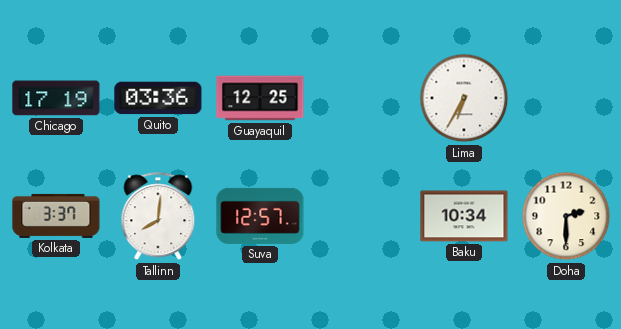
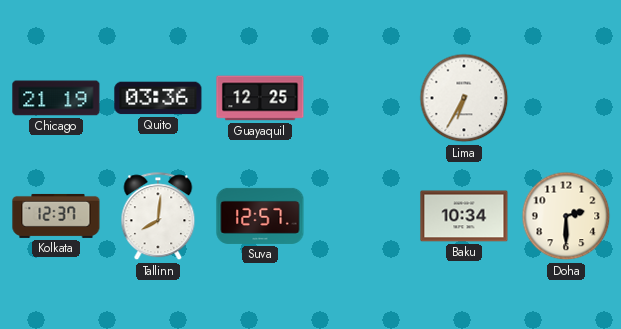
Chicago: 17:19 -> 21:19 (56, 98)
Kolkata: 3:37 -> 12:37 (56, 216)
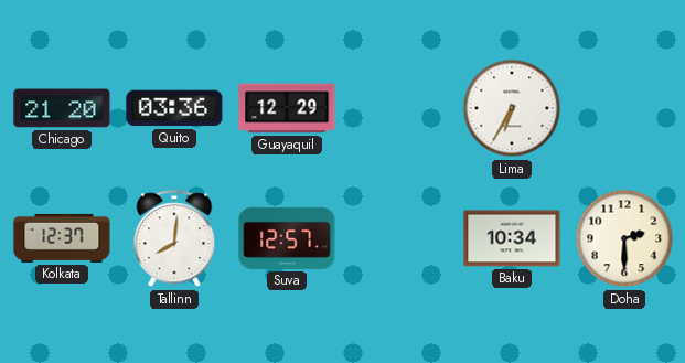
Chicago: 21:19 -> 21:20 (62, 108)
Guayaquil: 12:25 -> 12:29 (287, 108)
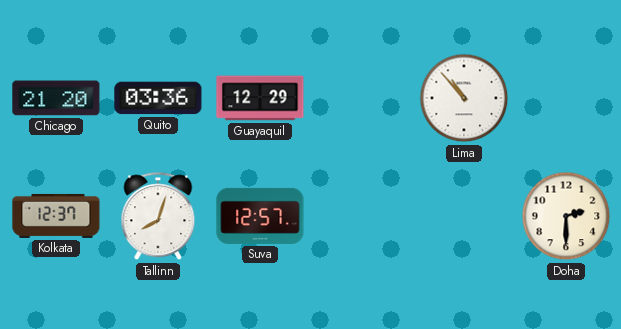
Lima: 6:35 -> 10:53 (464, 98)
Tallinn: 8:01 -> 8:03 (158, 217)
Baku: 10:34 -> none (512, 238)
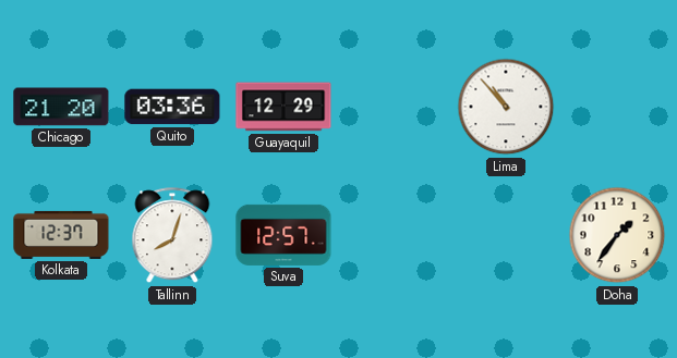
Doha: 2:30 -> 1:36 (617, 235)
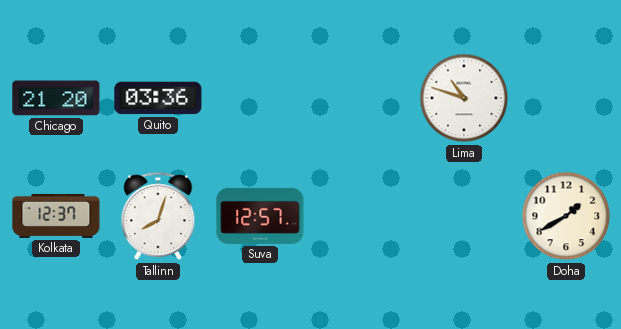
Guayaquil: 12:29 -> none (283, 107)
Lima: 10:53 -> 10:48 (464, 98)
Doha: 1:36 -> 1:40 (566, 216)
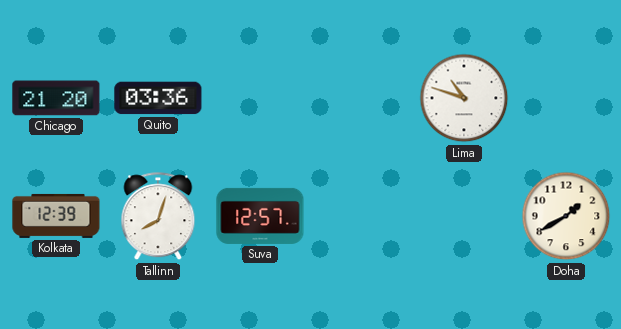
Kolkata: 12:37 -> 12:39 (56, 216)
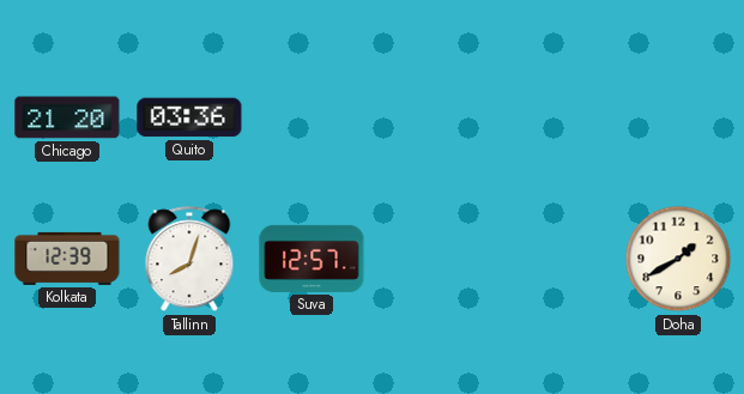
Lima: 10:48 -> none (464, 98)
